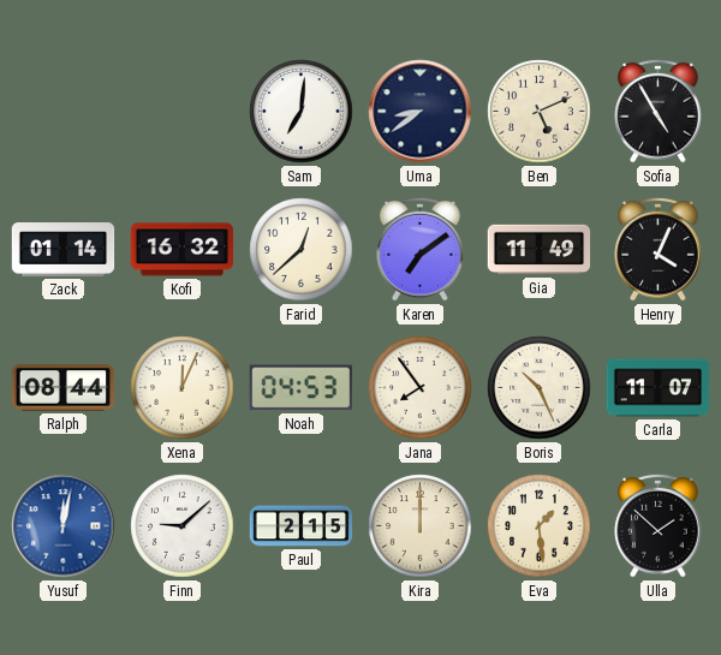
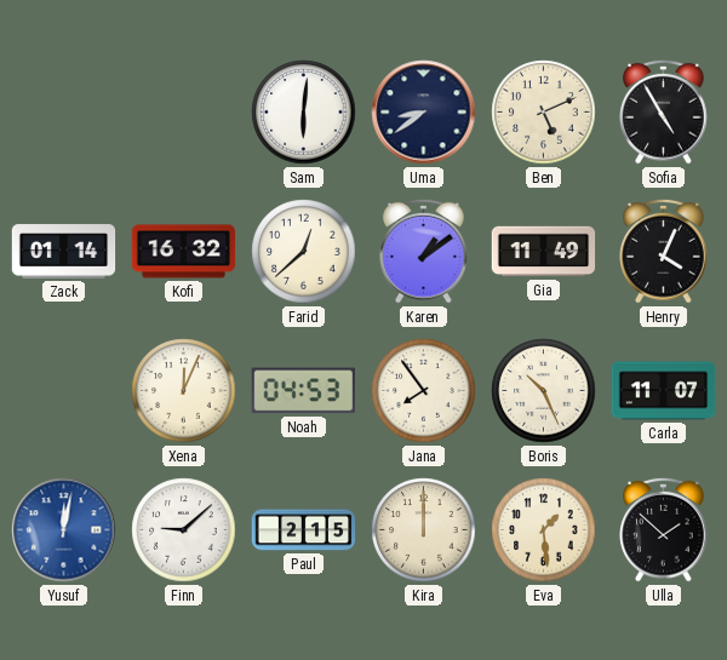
Sam: 7:01 -> 6:01 (304, 113)
Karen: 7:09 -> 1:09 (424, 251)
Ralph: 08:44 -> none (64, 388)
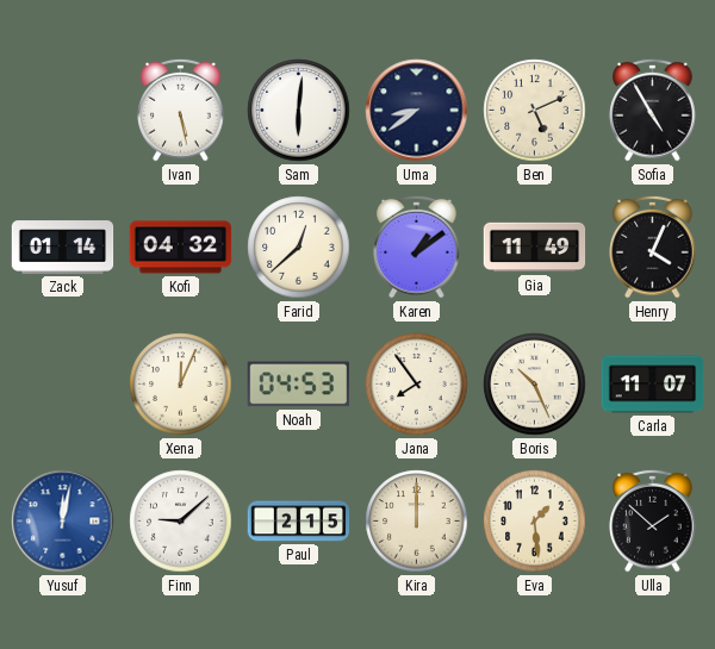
Ivan: none -> 5:28 (181, 110)
Kofi: 16:32 -> 04:32 (181, 248)
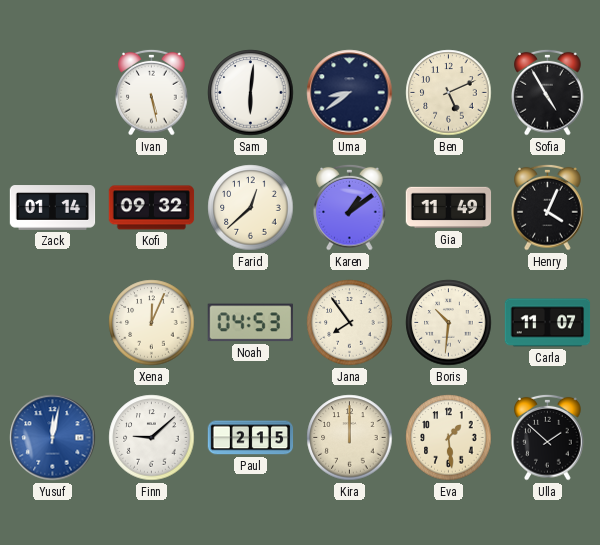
Kofi: 04:32 -> 09:32 (152, 208)
Boris: 10:26 -> 10:31 (449, 323)
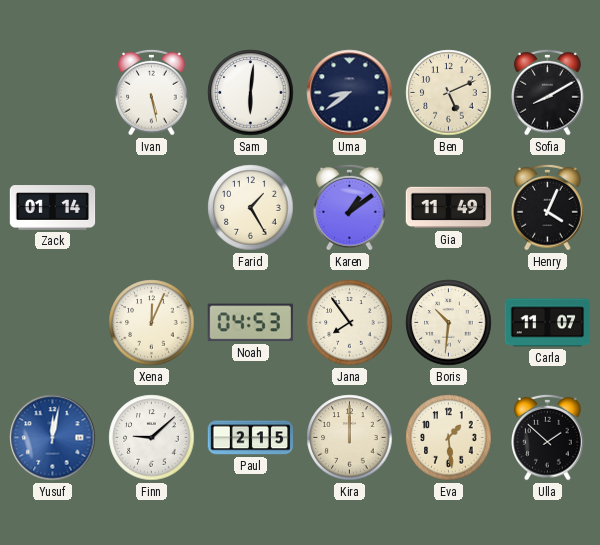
Sofia: 4:55 -> 8:10 (548, 92)
Kofi: 09:32 -> none (152, 208)
Farid: 12:38 -> 1:25 (251, 208)
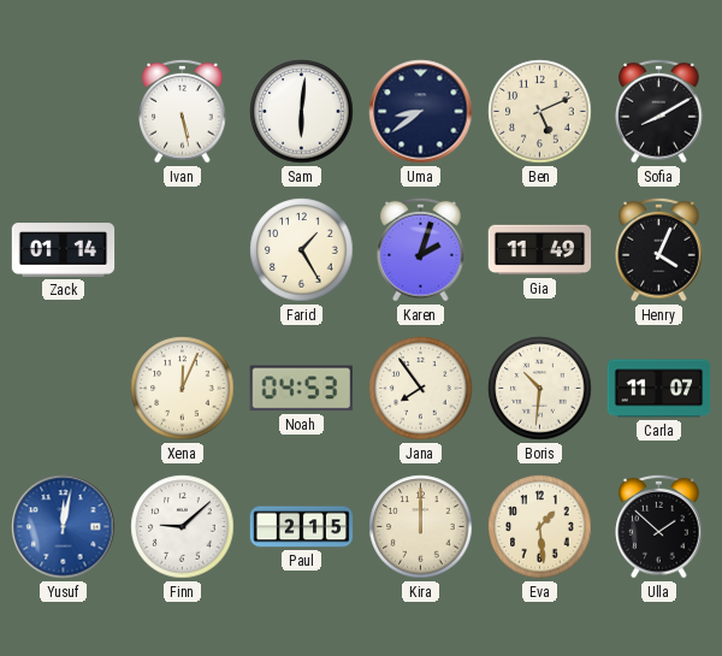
Karen: 1:09 -> 2:03 (421, 249)
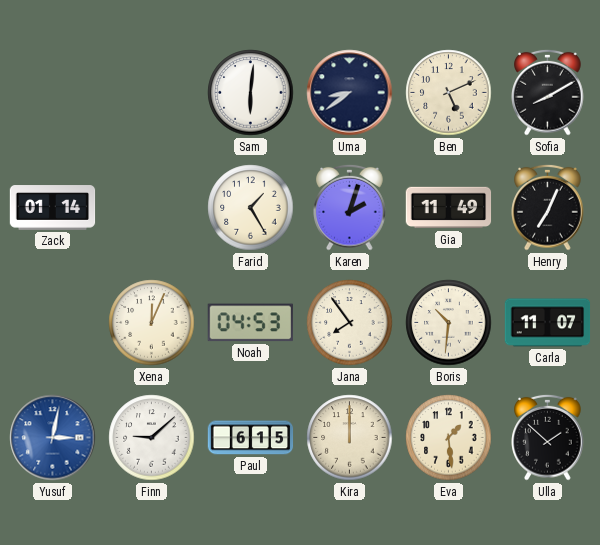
Ivan: 5:28 -> none (183, 111)
Henry: 4:04 -> 7:04 (548, 207)
Yusuf: 12:02 -> 3:02 (53, 438)
Paul: 2:15 -> 6:15 (251, 438)
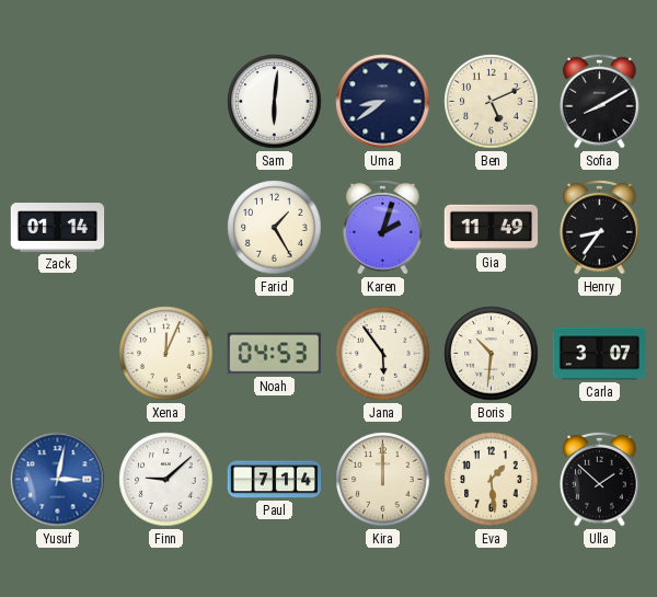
Henry: 7:04 -> 8:36 (600, 227)
Jana: 7:54 -> 5:54 (383, 354)
Carla: 11:07 -> 3:07 (600, 354)
Paul: 6:15 -> 7:14 (275, 480)
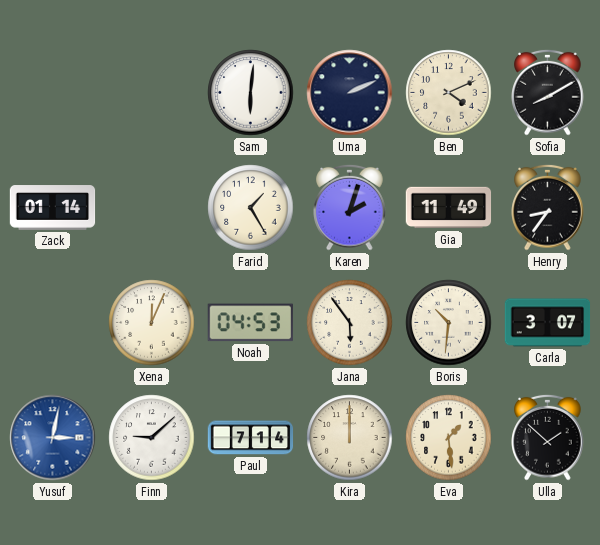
Uma: 8:39 -> 2:11 (350, 93)
Ben: 5:11 -> 4:11 (449, 93)
